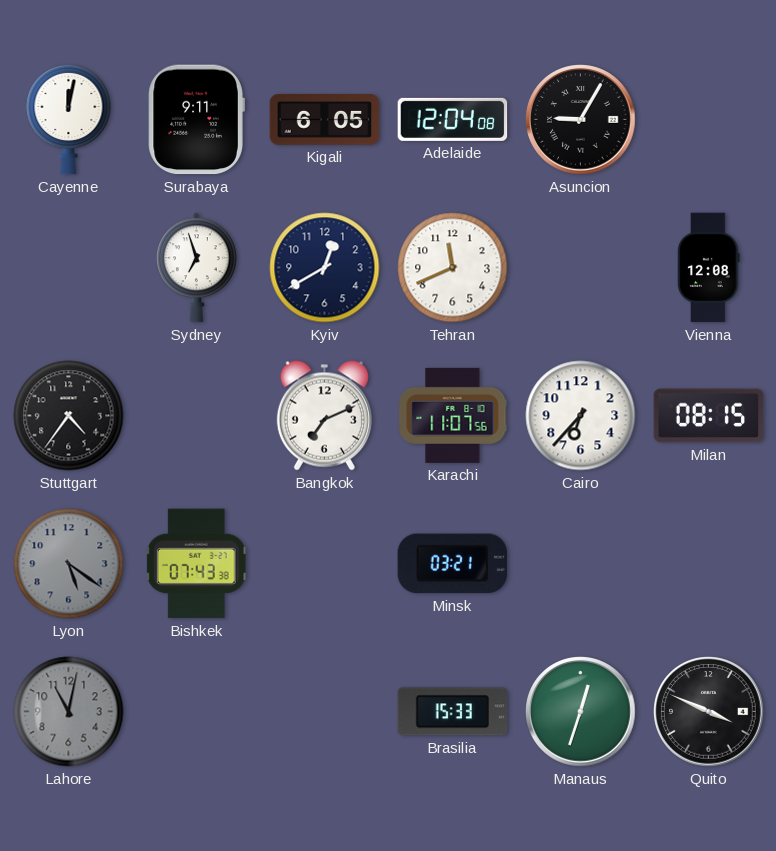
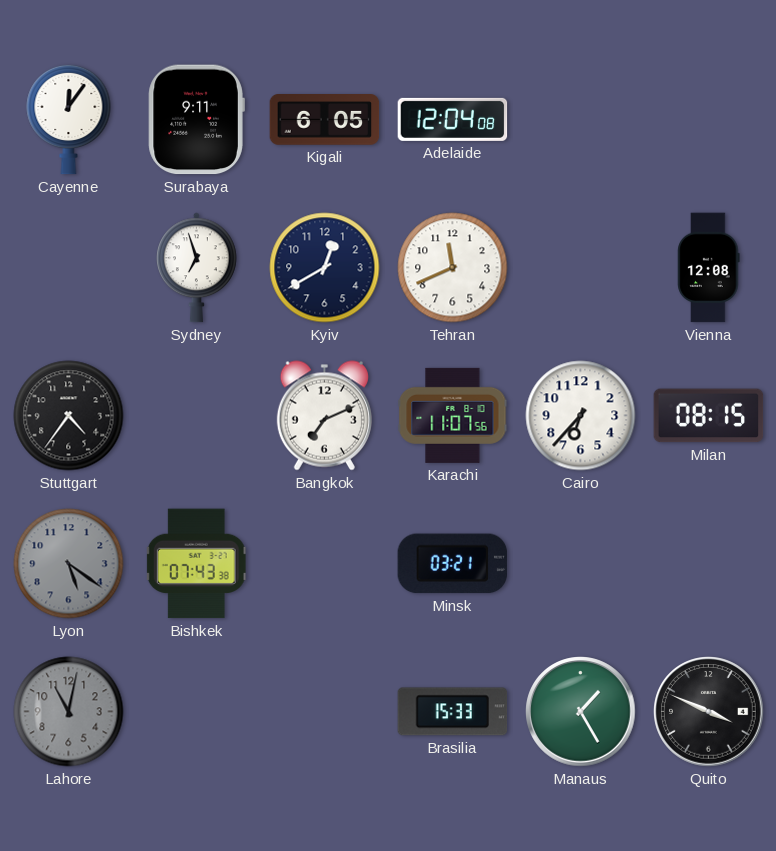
Cayenne: 12:02 -> 12:06 (69, 119)
Asuncion: 9:05 -> none (581, 120)
Manaus: 12:33 -> 1:25 (581, 712)
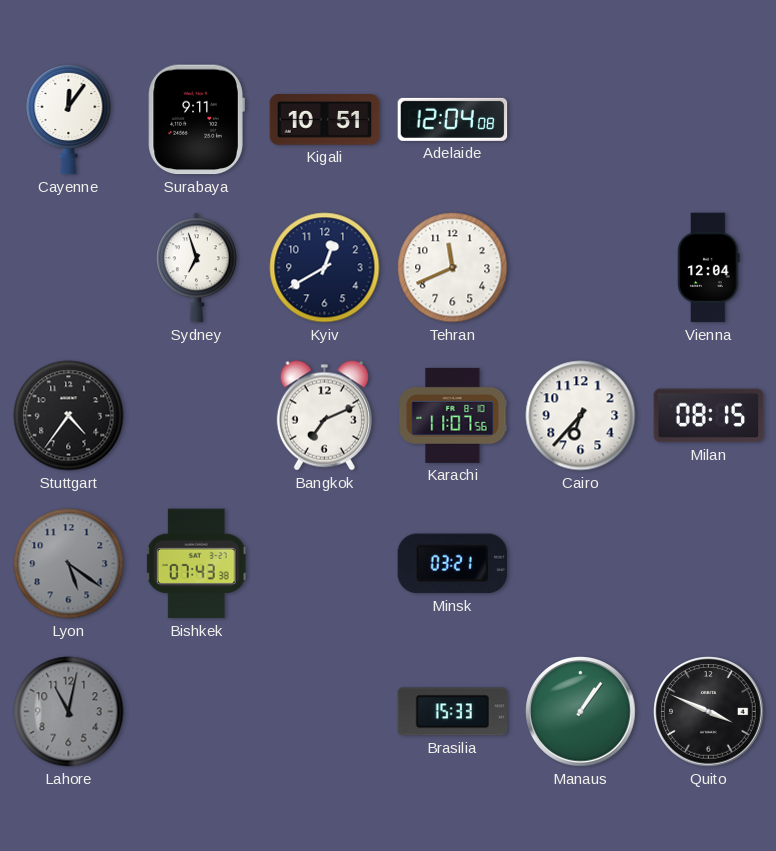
Kigali: 6:05 -> 10:51 (325, 120)
Vienna: 12:08 -> 12:04 (709, 268)
Manaus: 1:25 -> 1:06 (581, 712)
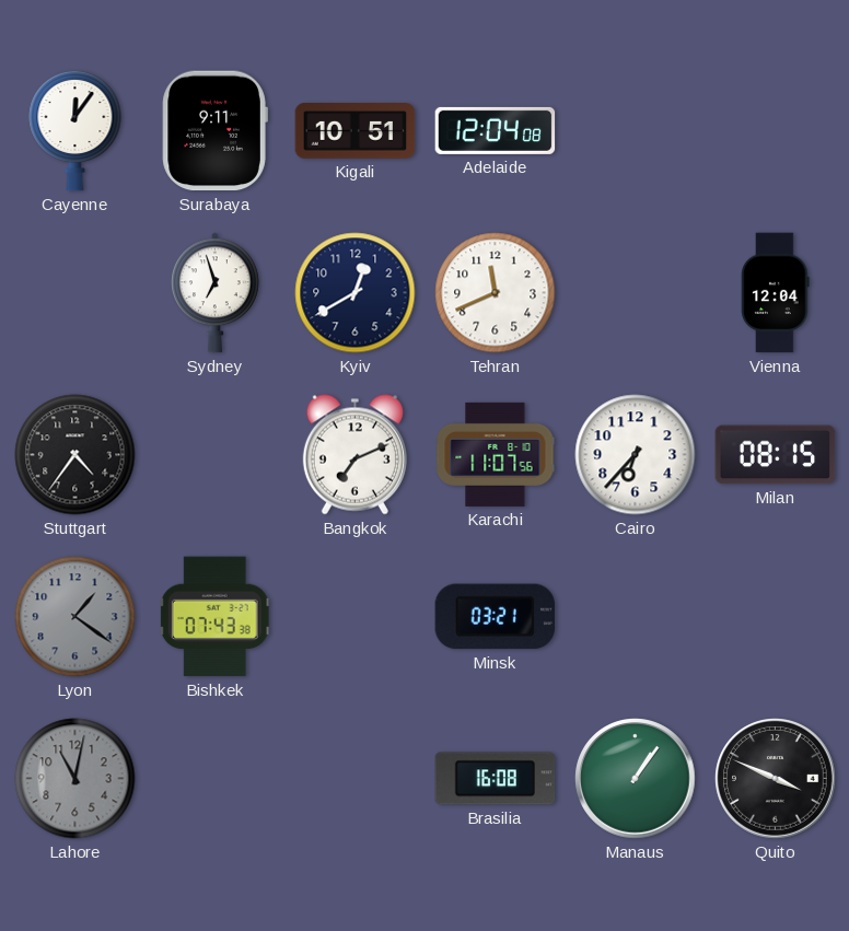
Lyon: 5:21 -> 1:21 (75, 617)
Brasilia: 15:33 -> 16:08 (496, 779)
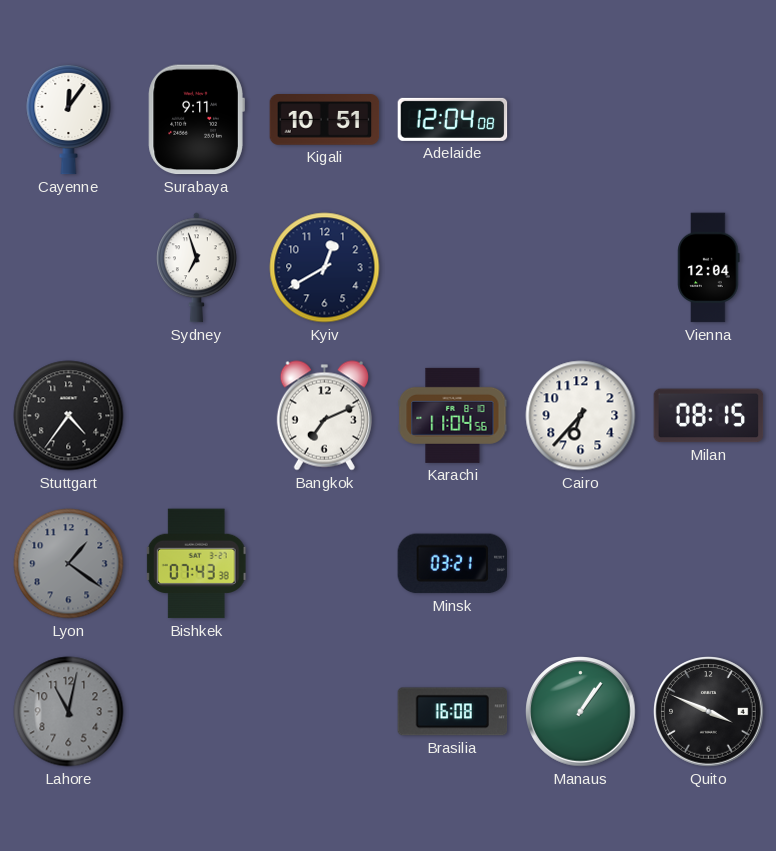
Tehran: 11:41 -> none (496, 293)
Karachi: 11:07 -> 11:04 (453, 415)
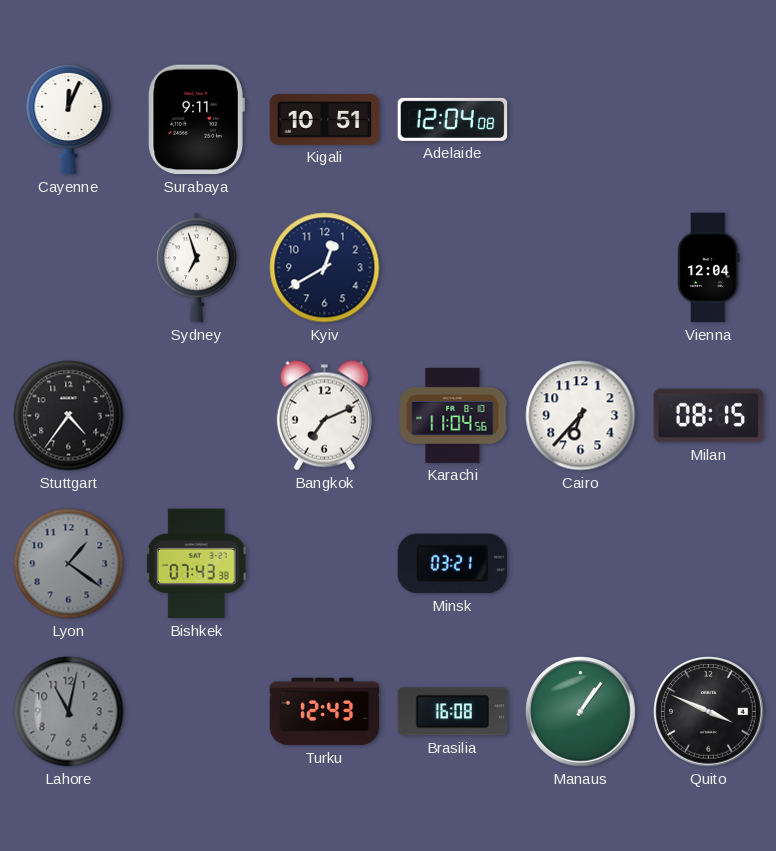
Cayenne: 12:06 -> 12:04 (69, 119)
Turku: none -> 12:43 (325, 712)
